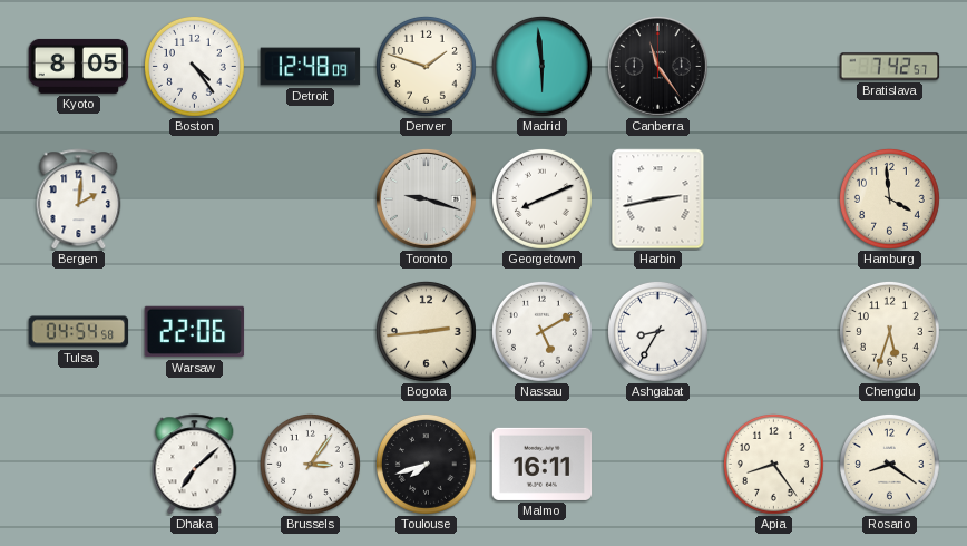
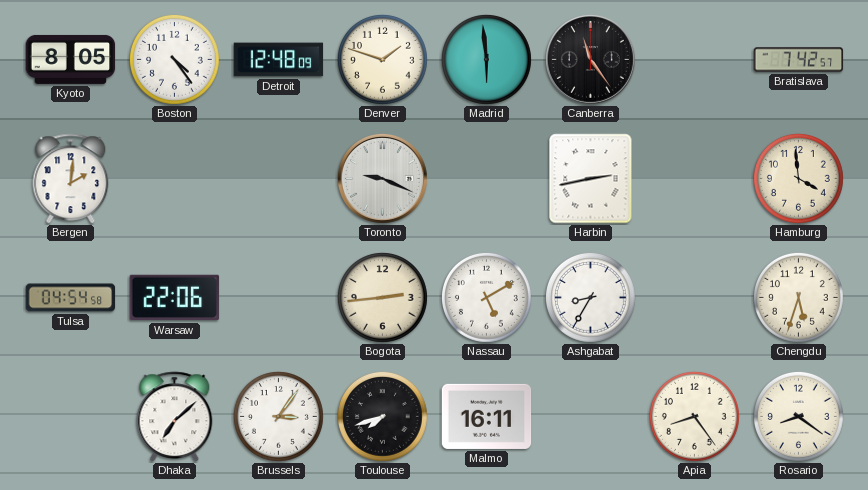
Toronto: 9:18 -> 9:19 (382, 178)
Georgetown: 8:11 -> none (541, 198)
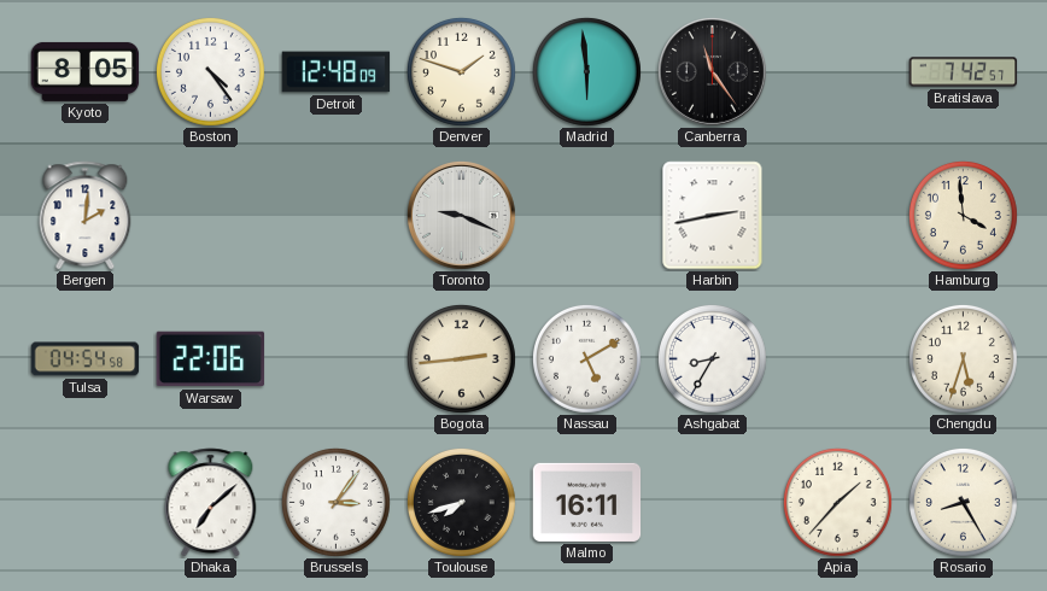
Apia: 8:24 -> 1:37 (837, 502)
Rosario: 8:21 -> 8:25 (963, 502)
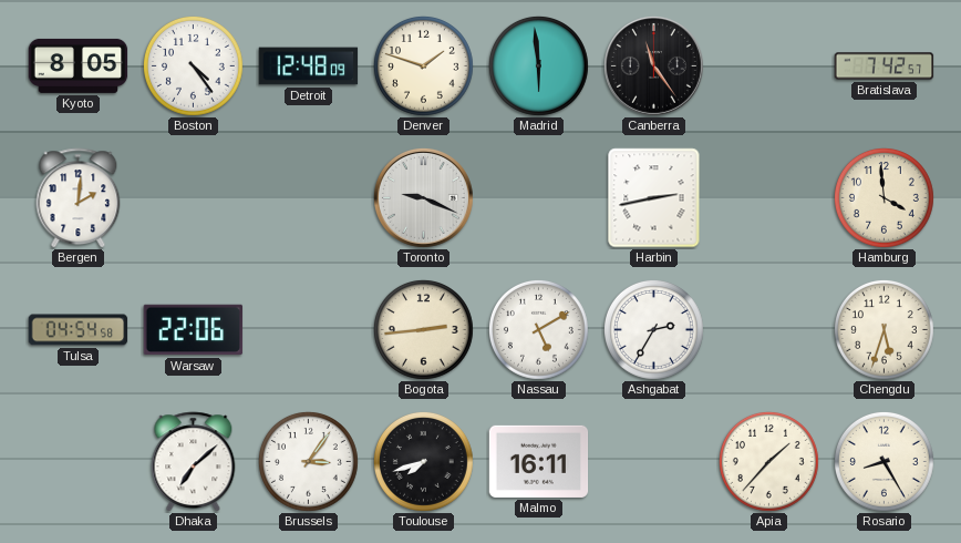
Ashgabat: 8:35 -> 2:35 (653, 329)
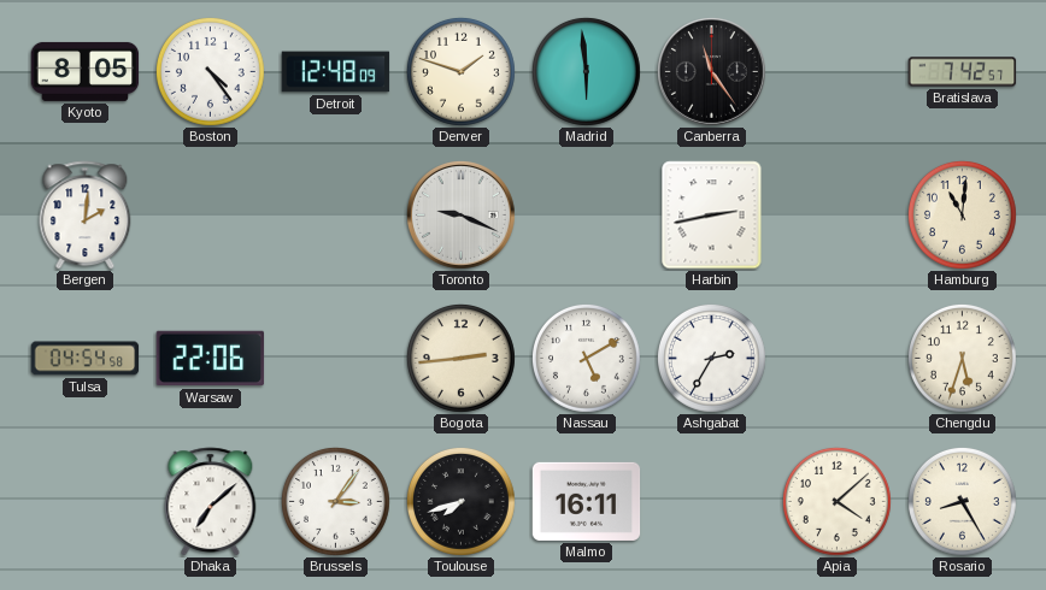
Hamburg: 3:59 -> 11:01 (962, 214)
Apia: 1:37 -> 4:08 (836, 501)
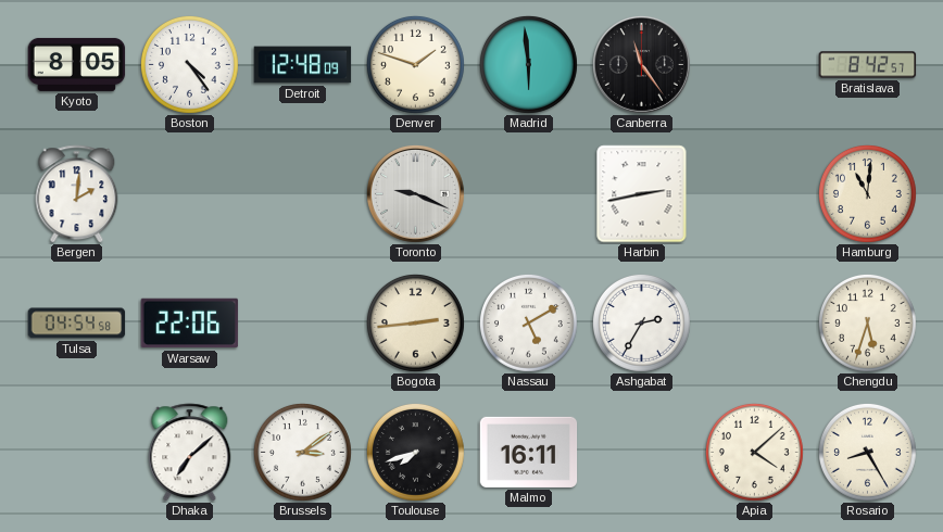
Bratislava: 7:42 -> 8:42 (868, 65)
Brussels: 3:06 -> 3:09 (302, 452)
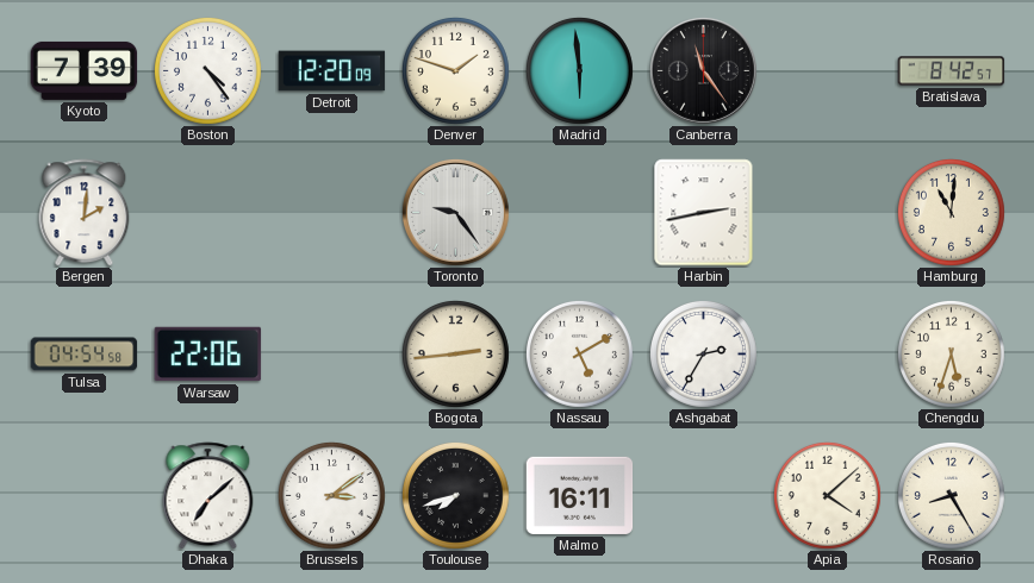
Kyoto: 8:05 -> 7:39 (85, 70)
Detroit: 12:48 -> 12:20 (332, 71)
Toronto: 9:19 -> 9:24 (455, 212)
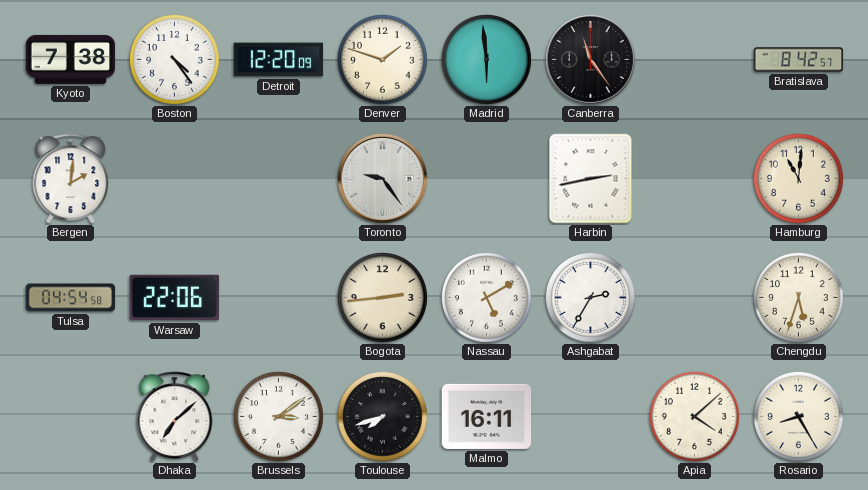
Kyoto: 7:39 -> 7:38 (71, 59)
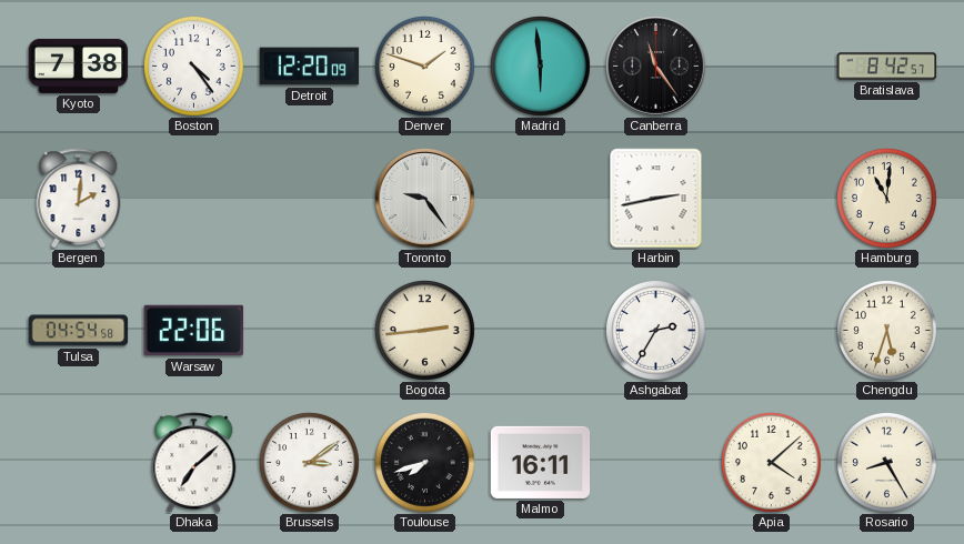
Nassau: 5:10 -> none (486, 297)
